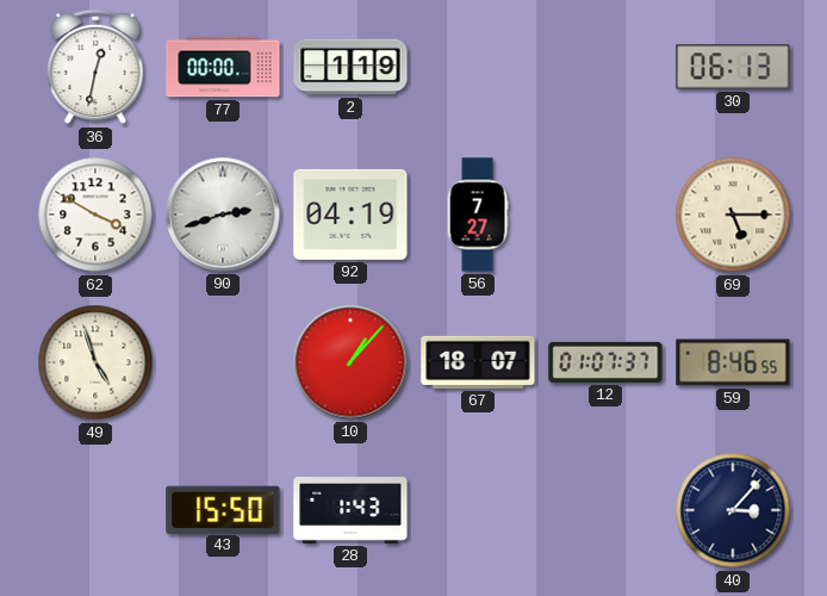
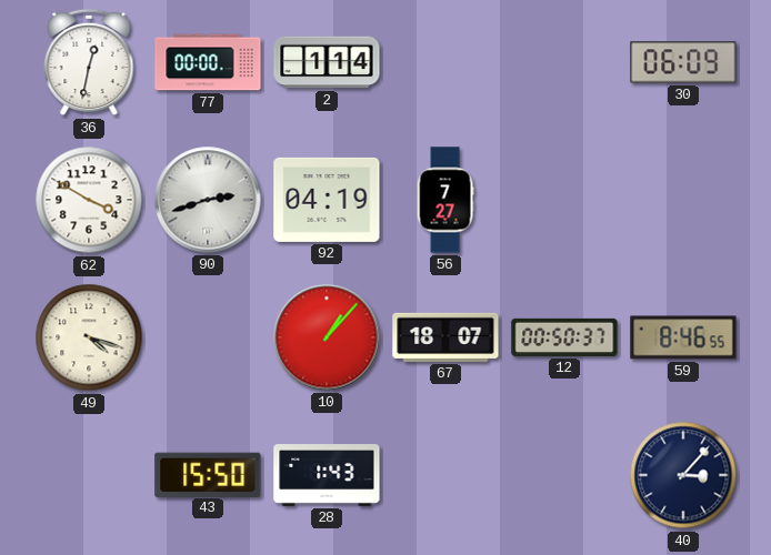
2: 1:19 -> 1:14 (327, 62)
30: 06:13 -> 06:09 (683, 62)
69: 5:15 -> none (733, 215)
49: 4:57 -> 4:18 (89, 337)
12: 01:07 -> 00:50 (564, 337)
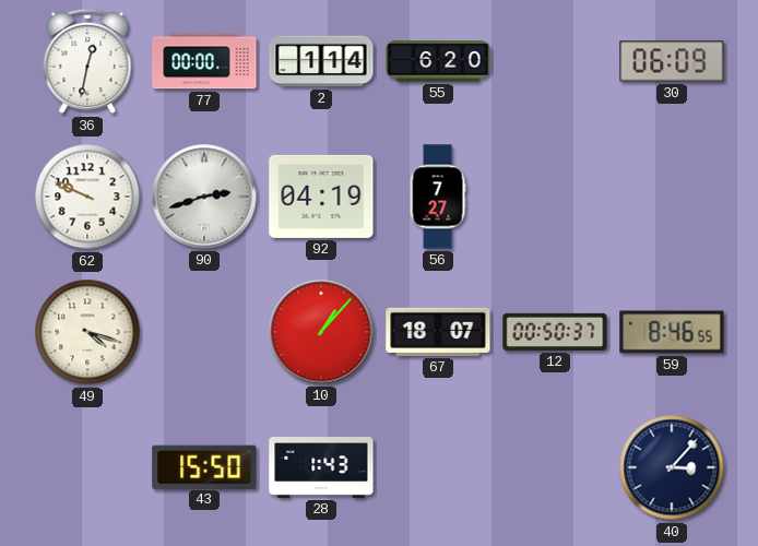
55: none -> 6:20 (438, 61)
62: 3:50 -> 9:49 (87, 197)
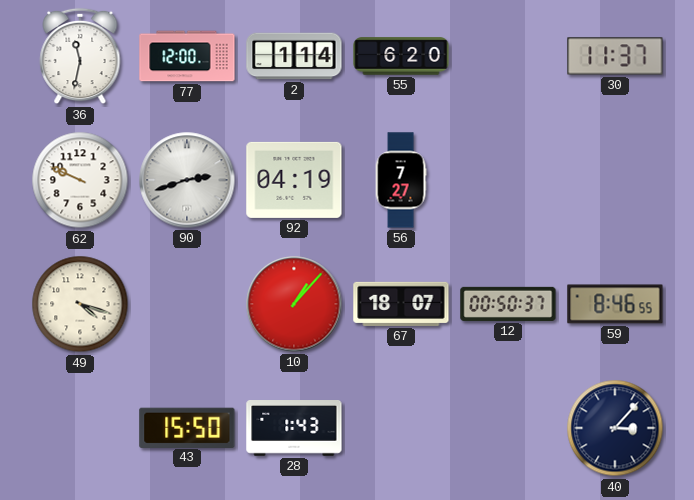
36: 12:32 -> 11:32 (80, 56)
77: 00:00 -> 12:00 (187, 56)
30: 06:09 -> 11:37 (615, 56)
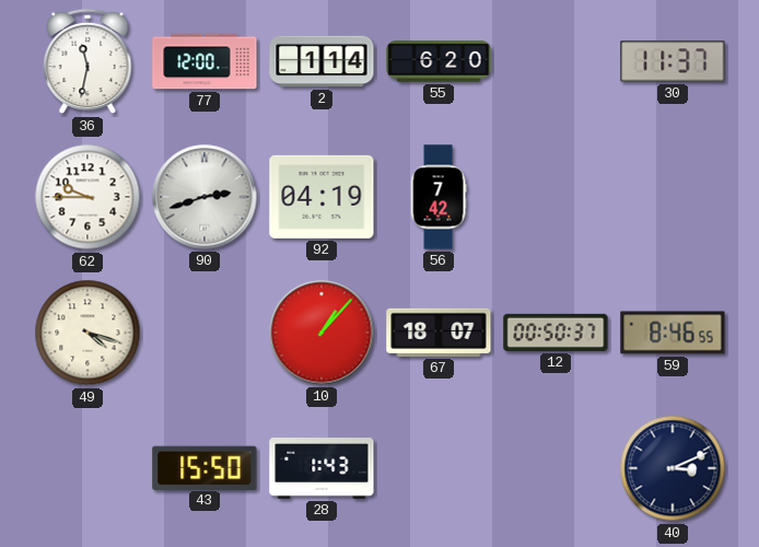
62: 9:49 -> 9:45 (87, 197)
56: 7:27 -> 7:42 (439, 197)
40: 3:07 -> 3:11 (673, 468)
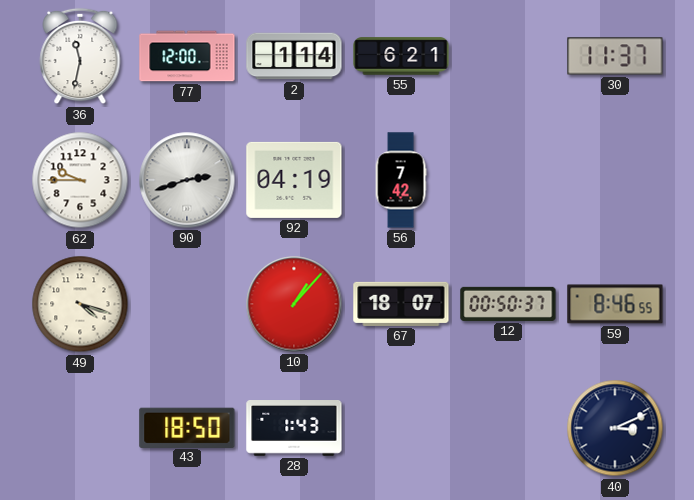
55: 6:20 -> 6:21 (401, 56)
43: 15:50 -> 18:50 (187, 427)
